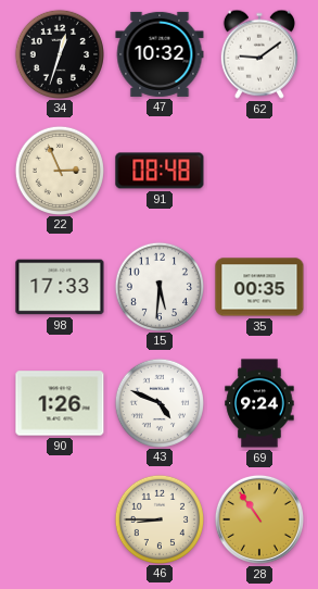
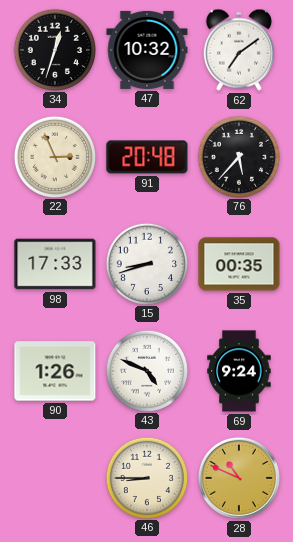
62: 9:09 -> 7:09 (239, 50)
91: 08:48 -> 20:48 (147, 157)
76: none -> 5:37 (238, 156)
15: 5:31 -> 8:42 (146, 263)
28: 10:54 -> 10:49 (239, 478)
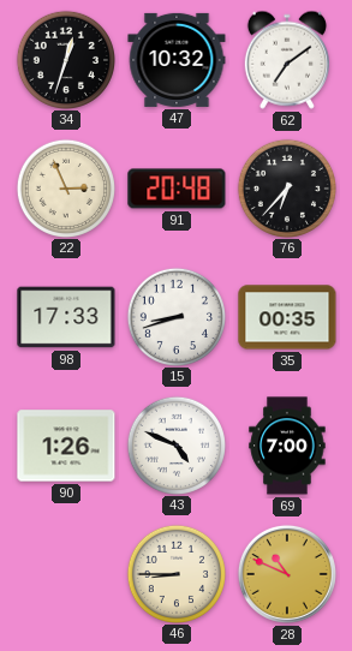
76: 5:37 -> 6:37 (286, 187)
69: 9:24 -> 7:00 (287, 446)
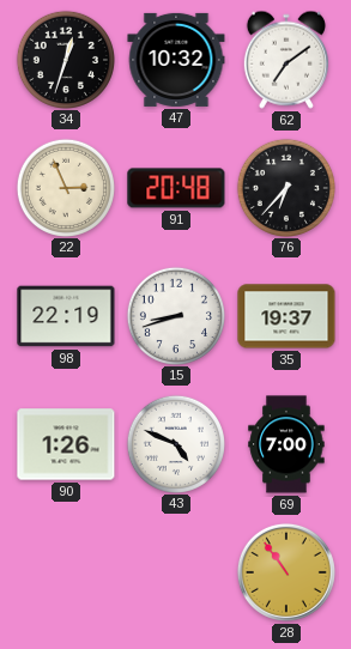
98: 17:33 -> 22:19 (66, 316)
35: 00:35 -> 19:37 (286, 316)
46: 8:45 -> none (175, 573)
28: 10:49 -> 10:54 (286, 572)
